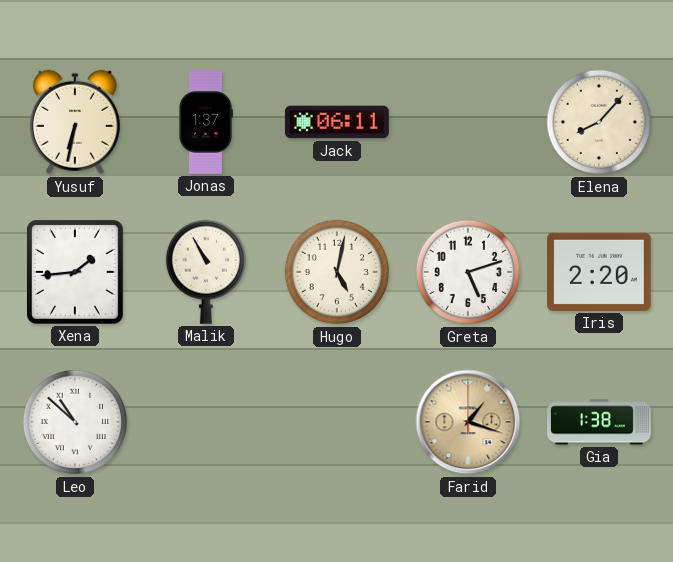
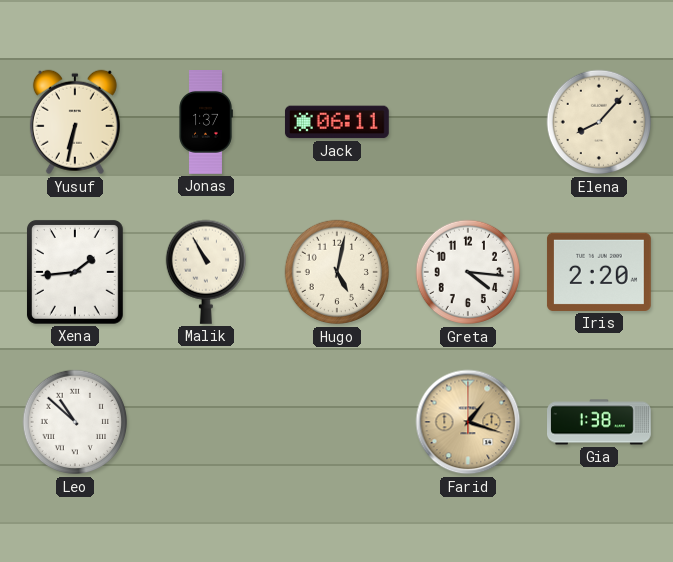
Greta: 5:12 -> 4:16 (468, 272)
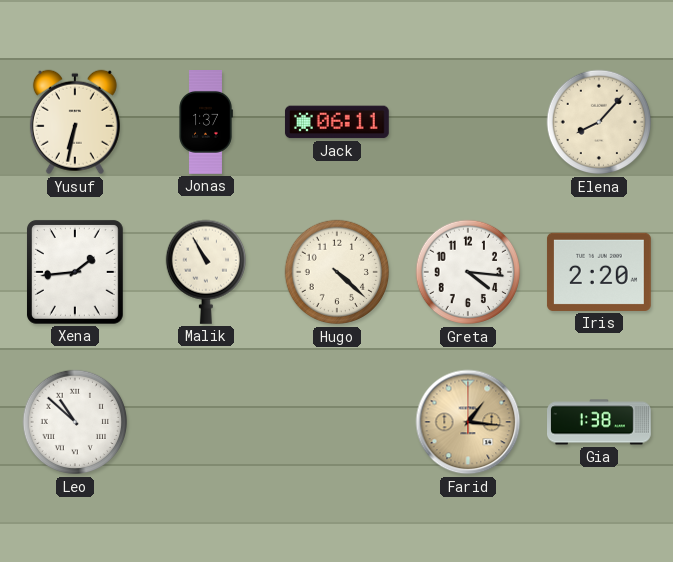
Hugo: 5:02 -> 4:22 (337, 272)
Farid: 1:18 -> 1:16 (468, 422)
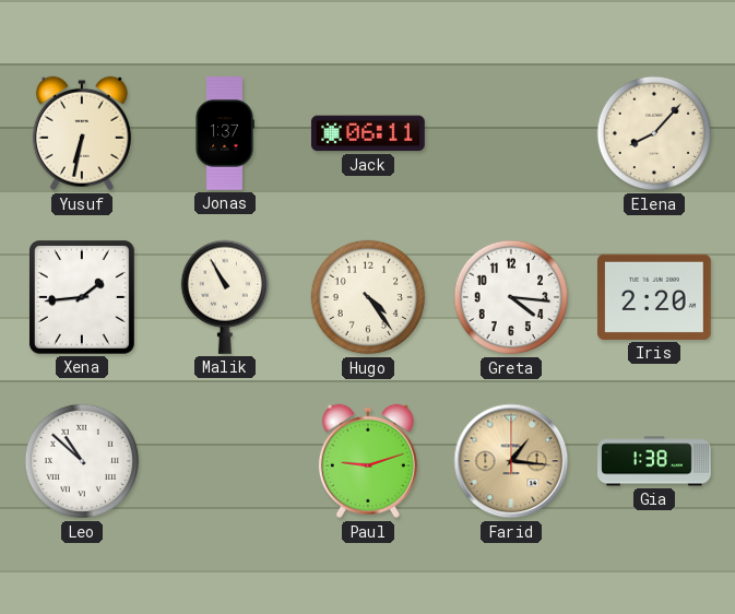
Hugo: 4:22 -> 4:24 (368, 297)
Paul: none -> 9:12 (368, 461)
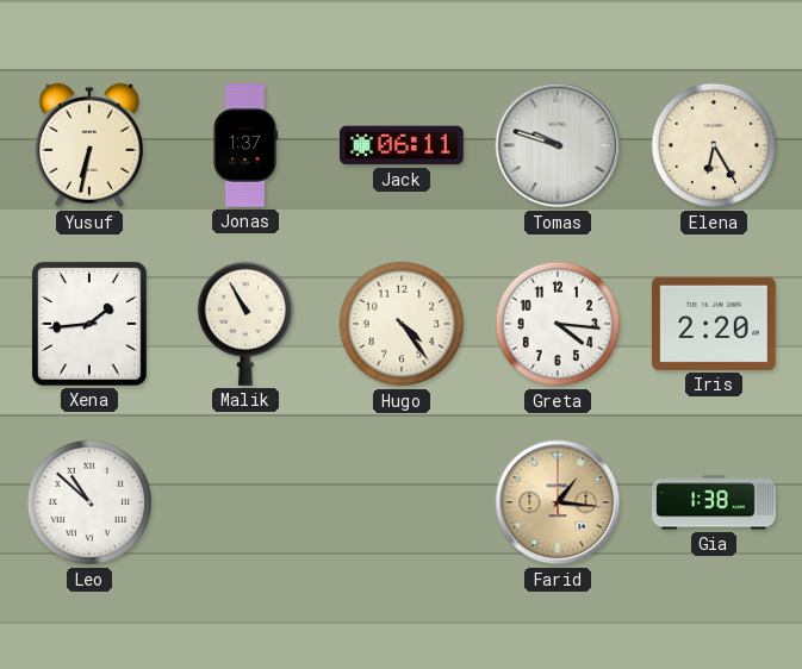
Tomas: none -> 9:48 (558, 145)
Elena: 8:07 -> 6:25 (714, 145)
Paul: 9:12 -> none (368, 461)
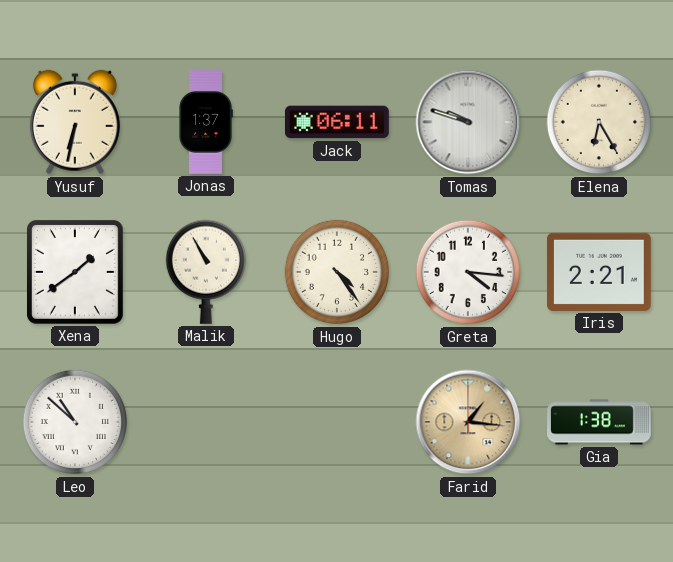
Xena: 1:44 -> 1:39 (75, 272)
Iris: 2:20 -> 2:21 (599, 272)
